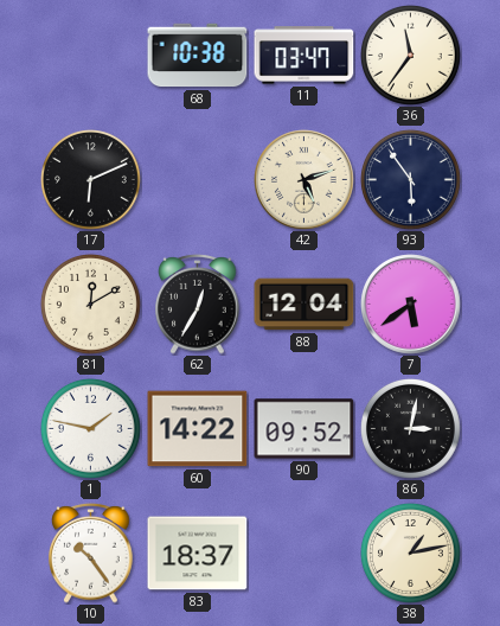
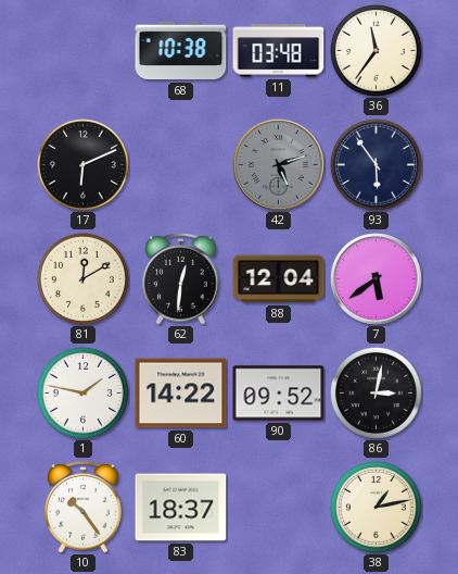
11: 03:47 -> 03:48 (279, 51)
42 dial: cream -> grey (279, 165)
62: 12:35 -> 12:31 (181, 279)
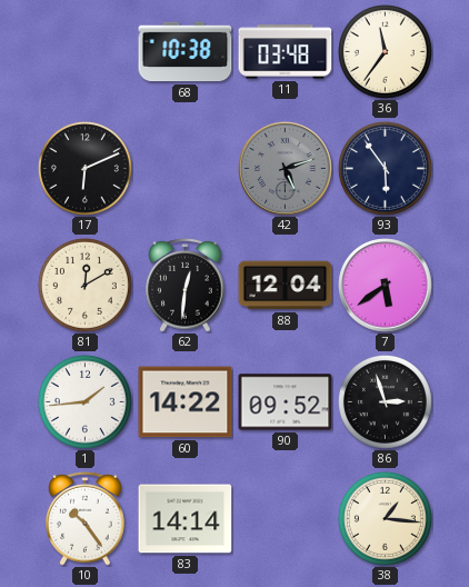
1: 1:47 -> 1:44 (84, 401)
86: 3:02 -> 2:57 (385, 401)
83: 18:37 -> 14:14 (186, 519)
38: 1:13 -> 1:16 (385, 518)
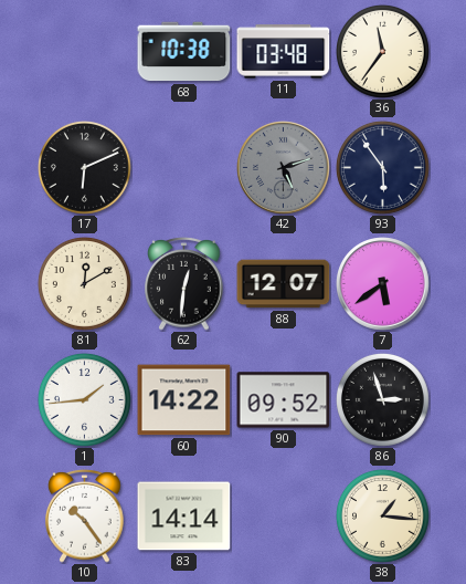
88: 12:04 -> 12:07 (284, 284)
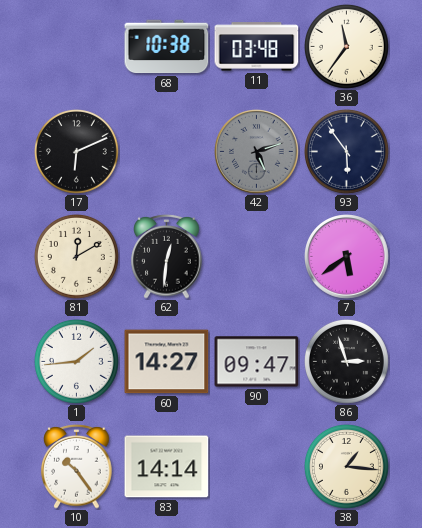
88: 12:07 -> none (284, 284)
60: 14:22 -> 14:27 (167, 362)
90: 09:52 -> 09:47 (257, 362)
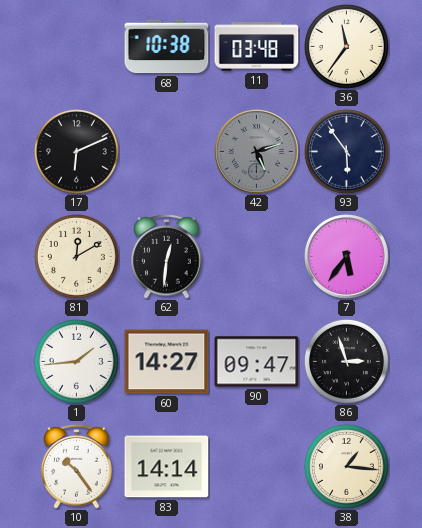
7: 5:39 -> 5:36 (347, 257)
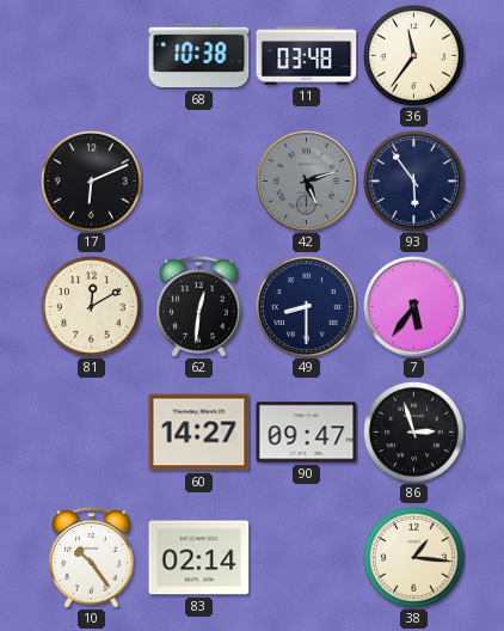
49: none -> 8:30 (306, 306)
1: 1:44 -> none (76, 361)
83: 14:14 -> 02:14 (199, 558)
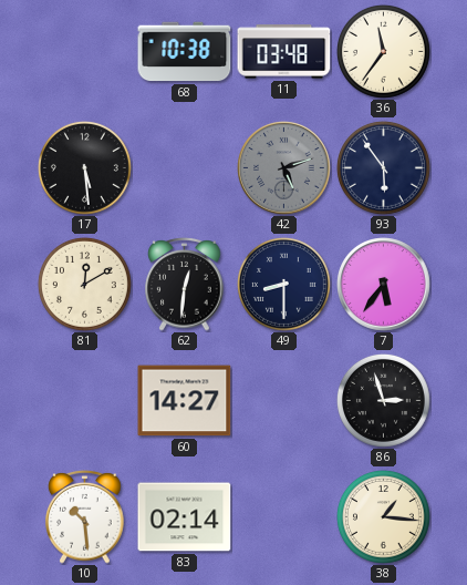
17: 6:11 -> 5:29 (84, 167)
90: 09:47 -> none (307, 433)
10: 10:24 -> 10:29 (85, 517)
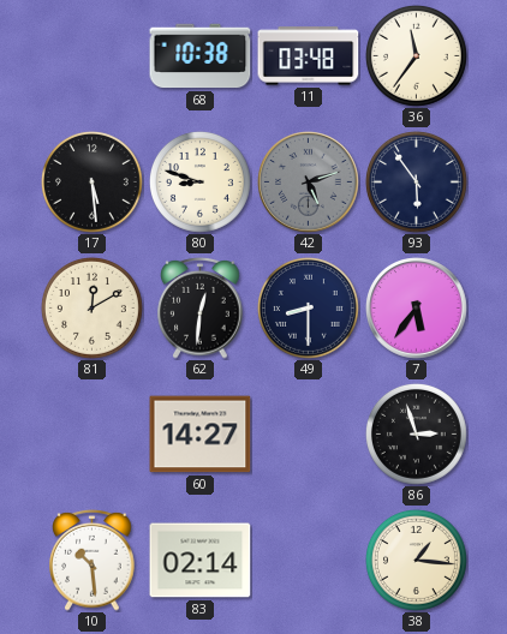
80: none -> 8:48 (199, 181)
